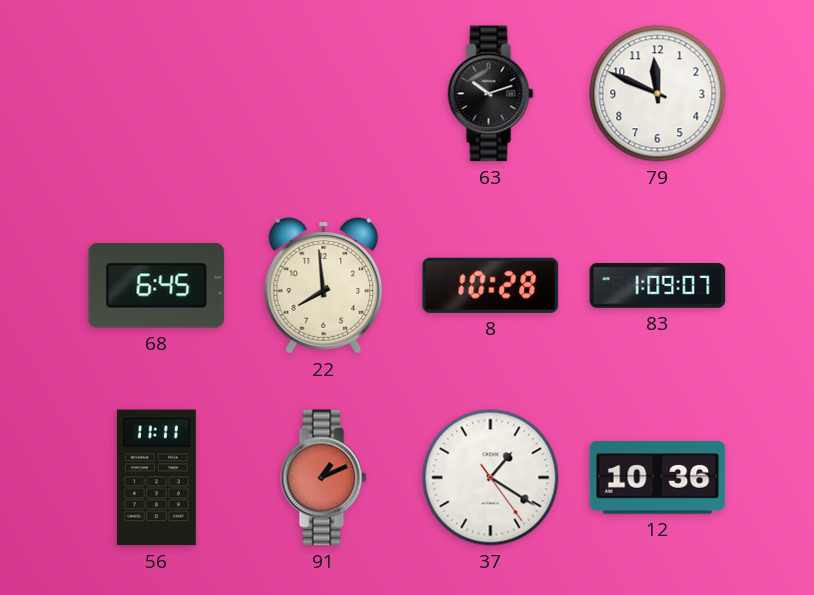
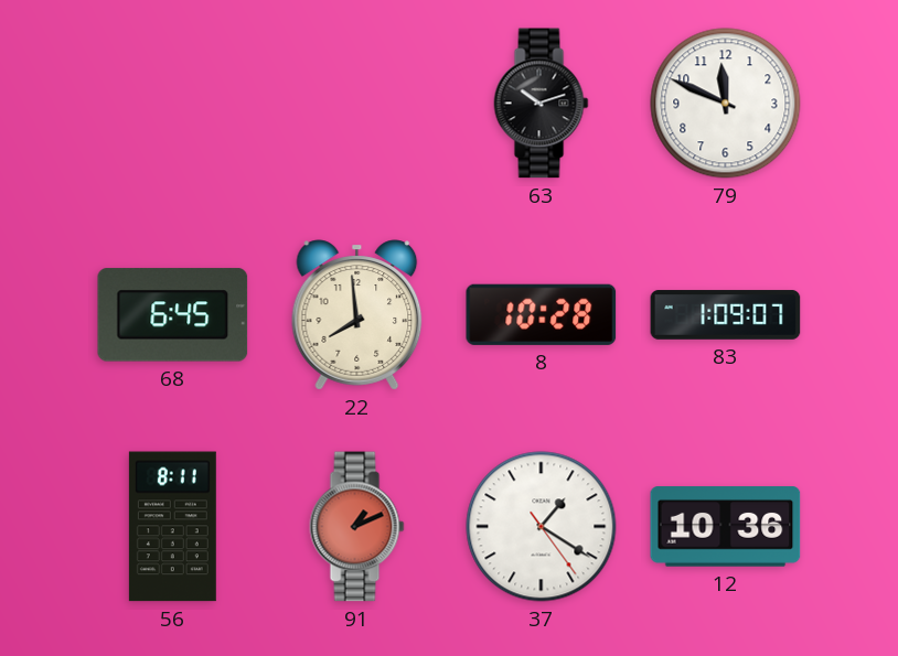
56: 11:11 -> 8:11 (172, 527)
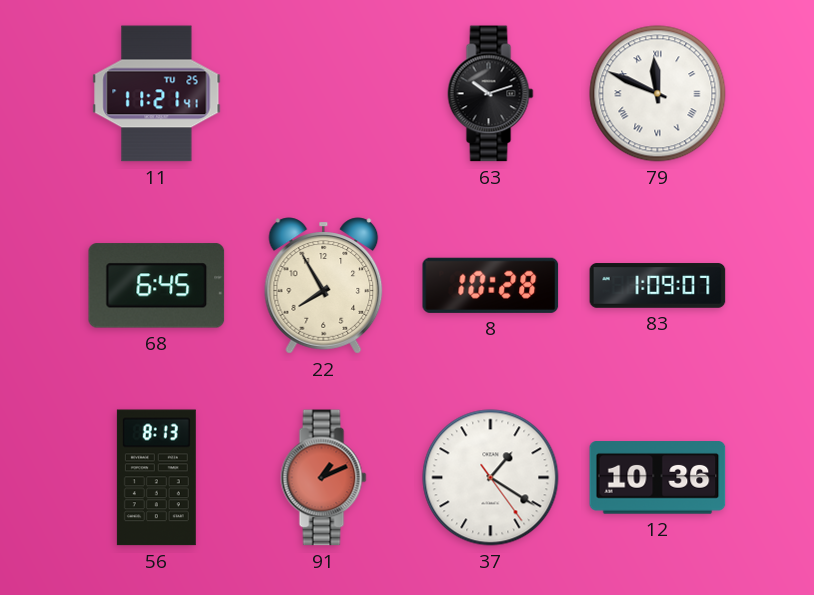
11: none -> 11:21 (157, 94)
79 numerals: Arabic -> Roman (658, 94)
22: 7:59 -> 7:55 (324, 286)
56: 8:11 -> 8:13 (156, 478)
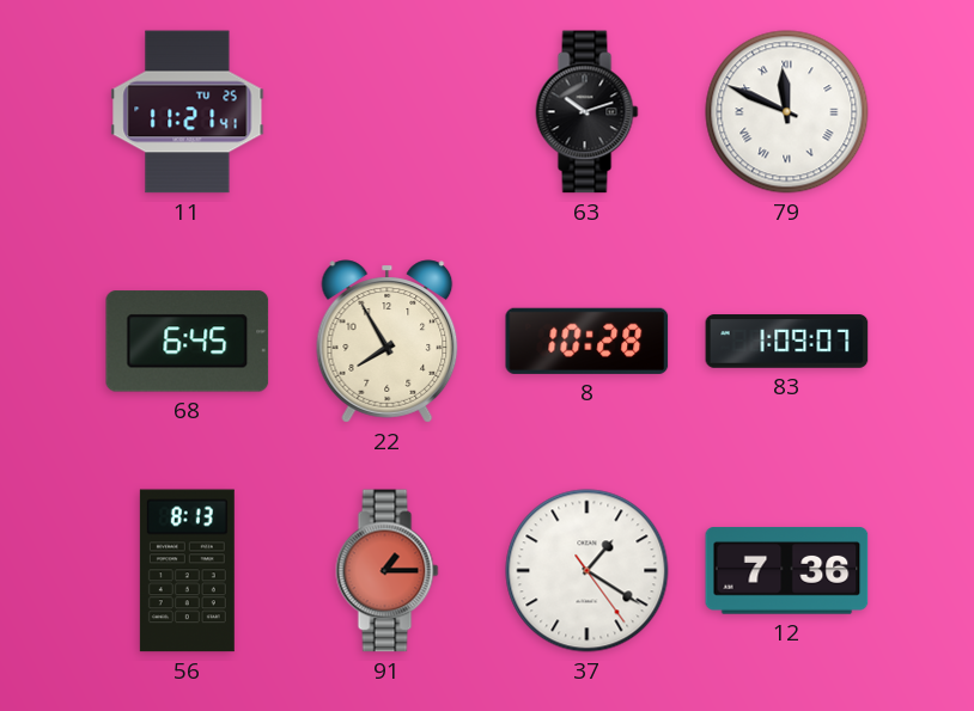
91: 1:11 -> 1:15 (388, 571)
12: 10:36 -> 7:36 (787, 571)
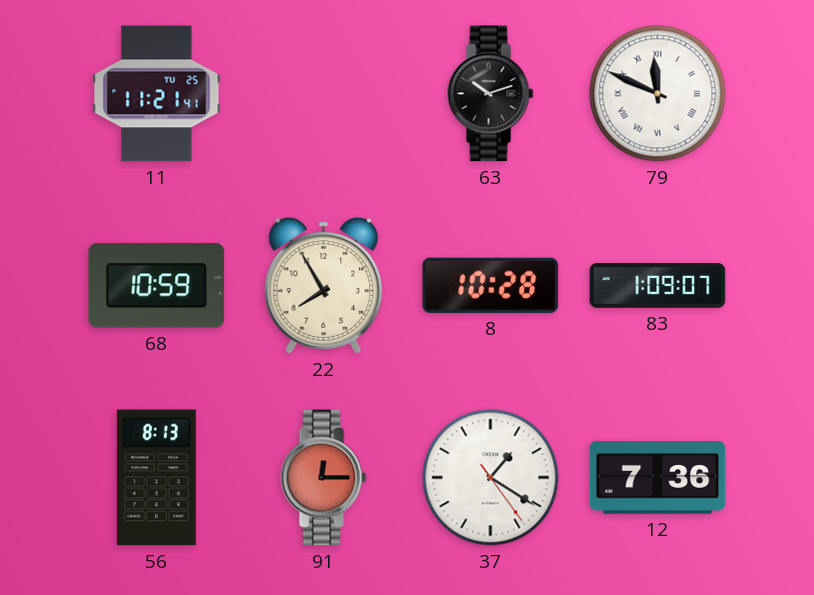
68: 6:45 -> 10:59 (157, 286)
91: 1:15 -> 12:15 (324, 478)
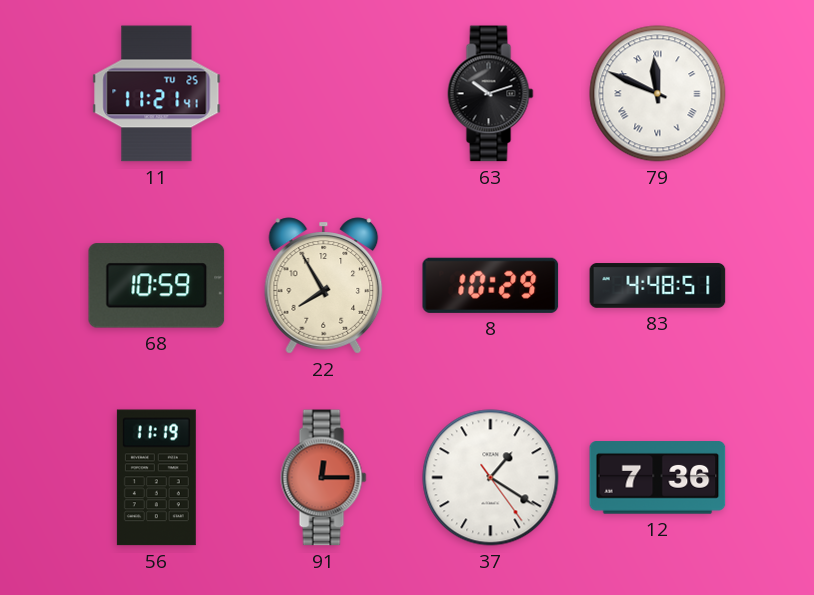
8: 10:28 -> 10:29 (491, 285)
83: 1:09 -> 4:48 (658, 286)
56: 8:13 -> 11:19 (156, 478)
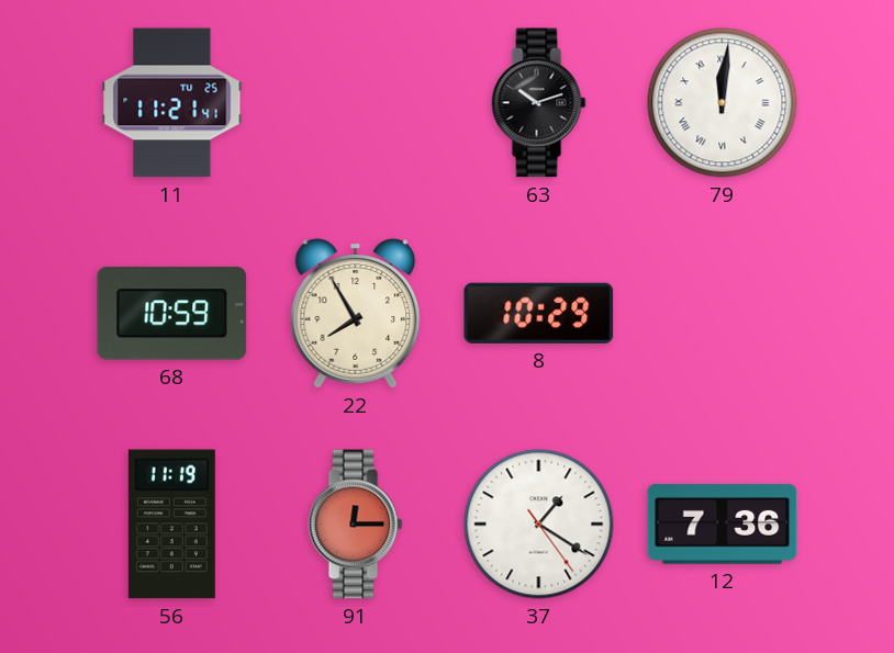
79: 11:49 -> 12:01 (723, 103)
83: 4:48 -> none (658, 286)
